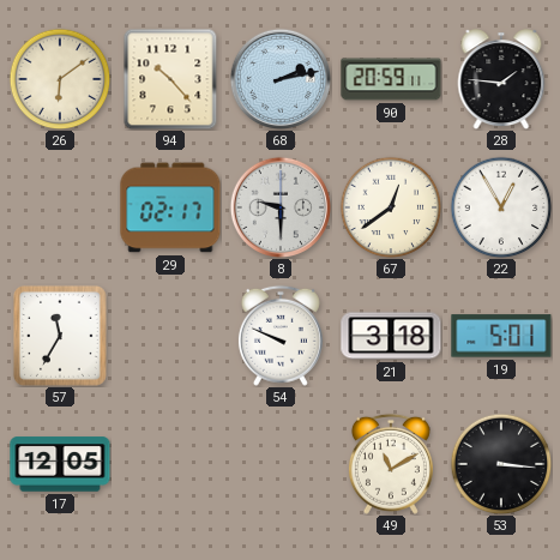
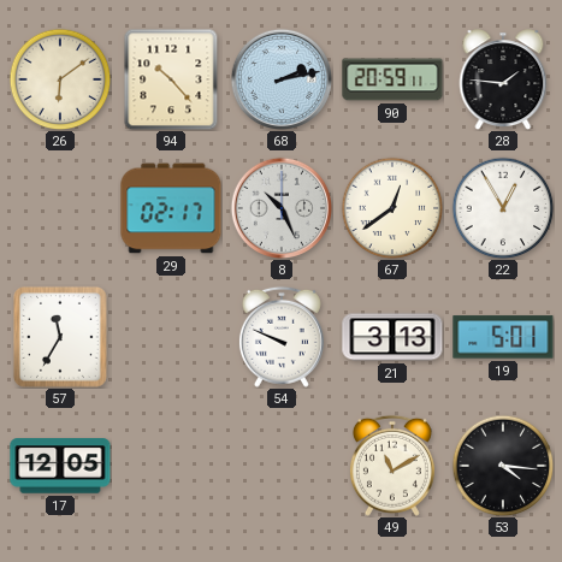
8: 9:30 -> 10:26 (280, 207)
21: 3:18 -> 3:13 (392, 337)
53: 3:16 -> 4:16 (503, 466)
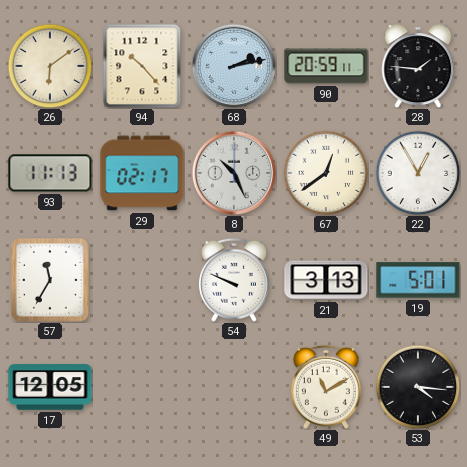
93: none -> 11:13 (50, 173)
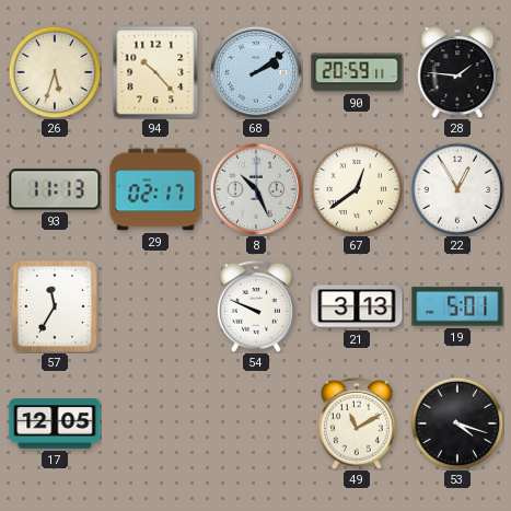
26: 6:09 -> 5:33 (55, 72)
68: 2:13 -> 2:09 (255, 71)
53: 4:16 -> 4:18 (457, 423)
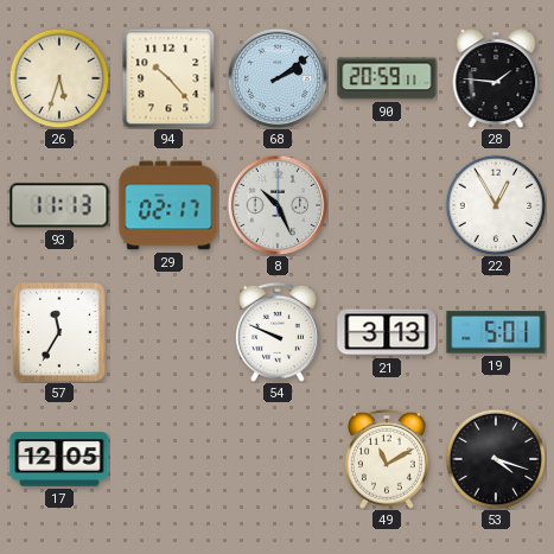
67: 12:39 -> none (357, 189)
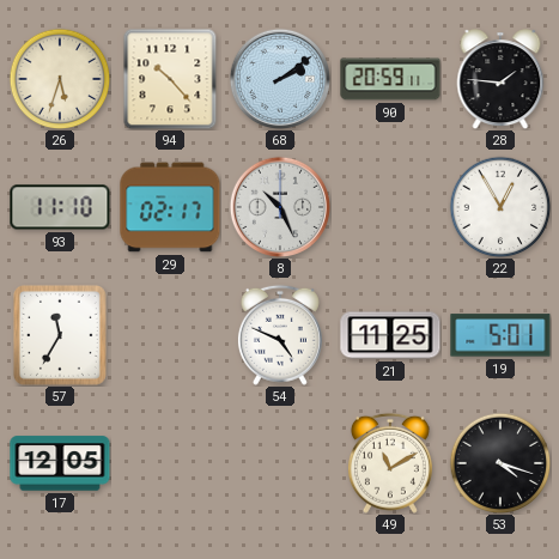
93: 11:13 -> 11:10 (60, 207)
54: 9:49 -> 4:49 (280, 335)
21: 3:13 -> 11:25 (390, 335)
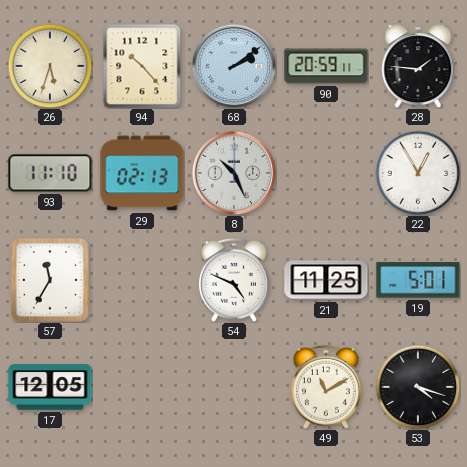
29: 02:17 -> 02:13 (142, 173)
